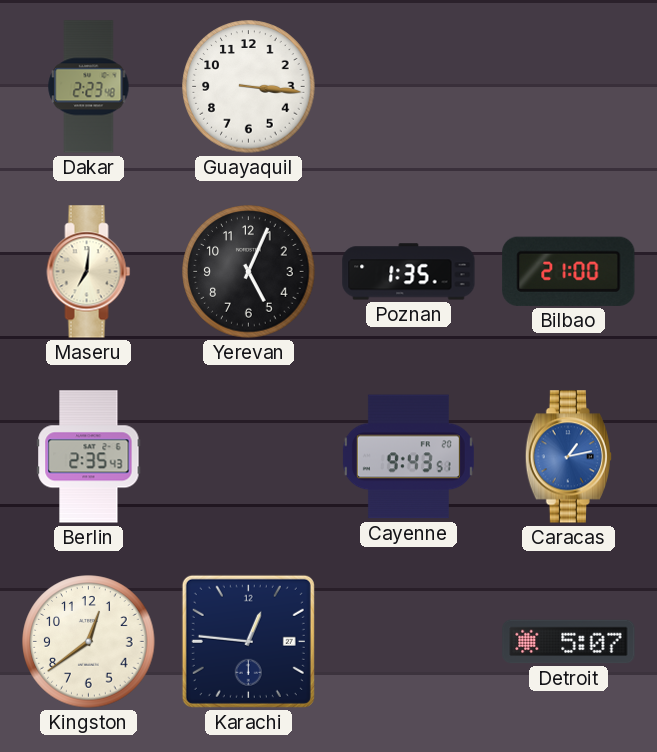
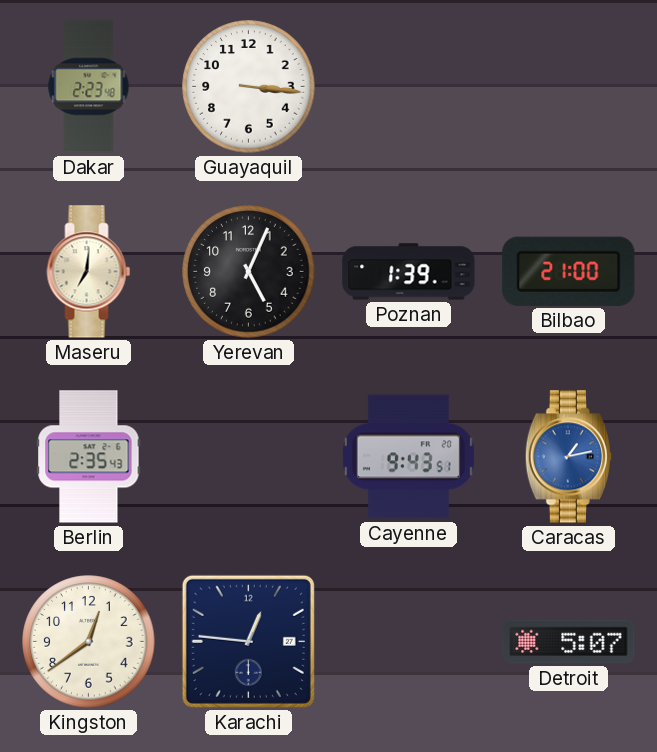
Poznan: 1:35 -> 1:39 (409, 272)
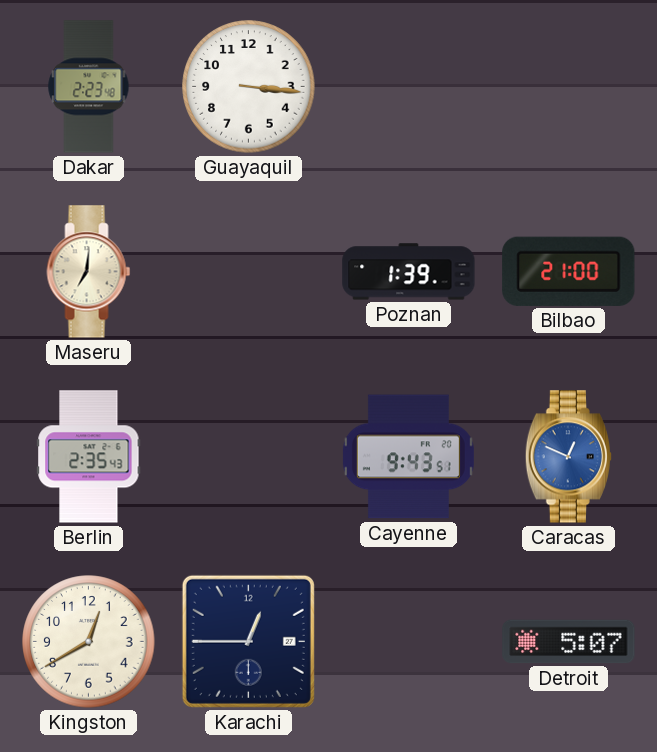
Yerevan: 5:04 -> none (249, 272)
Caracas: 1:13 -> 12:49 (568, 457)
Kingston: 12:39 -> 12:40 (89, 642)
Karachi: 12:46 -> 12:45 (248, 641)
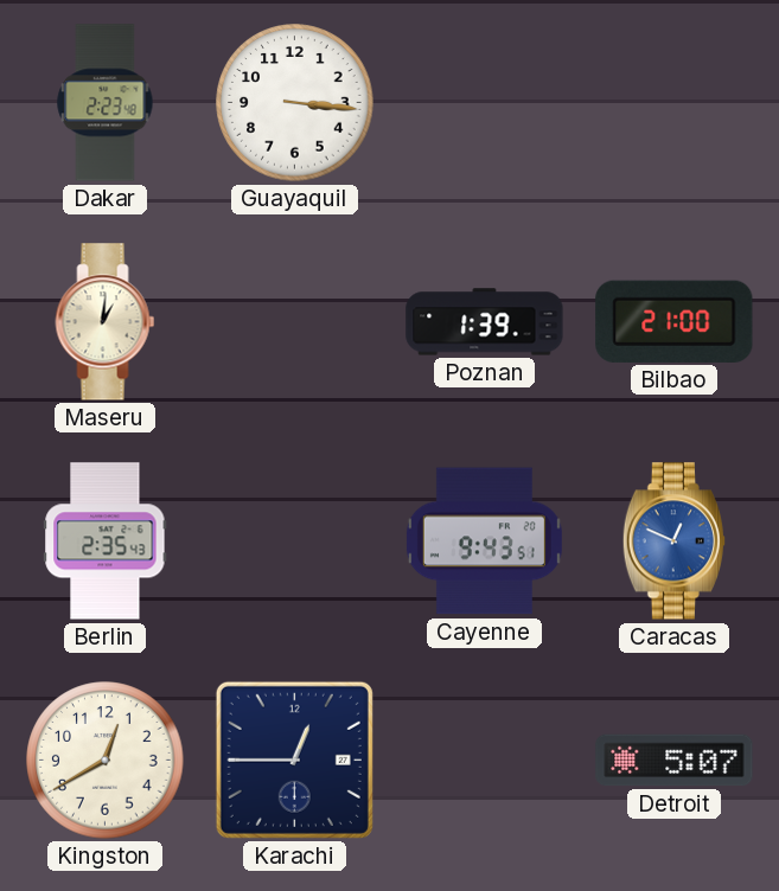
Maseru: 7:01 -> 1:01 (106, 322)
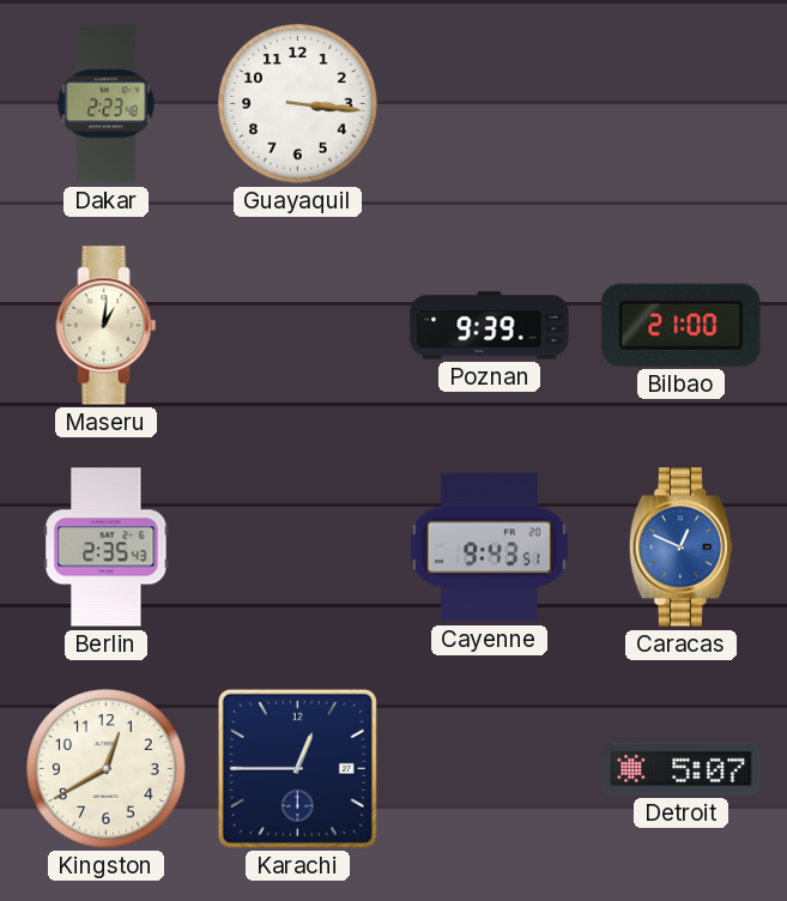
Poznan: 1:39 -> 9:39 (490, 326)
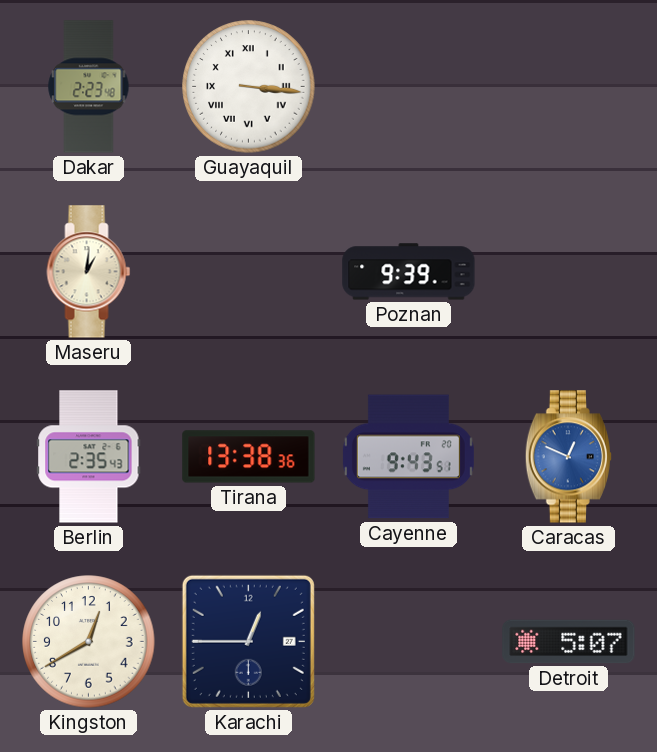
Guayaquil numerals: Arabic -> Roman (249, 87)
Bilbao: 21:00 -> none (682, 325)
Tirana: none -> 13:38 (249, 457)
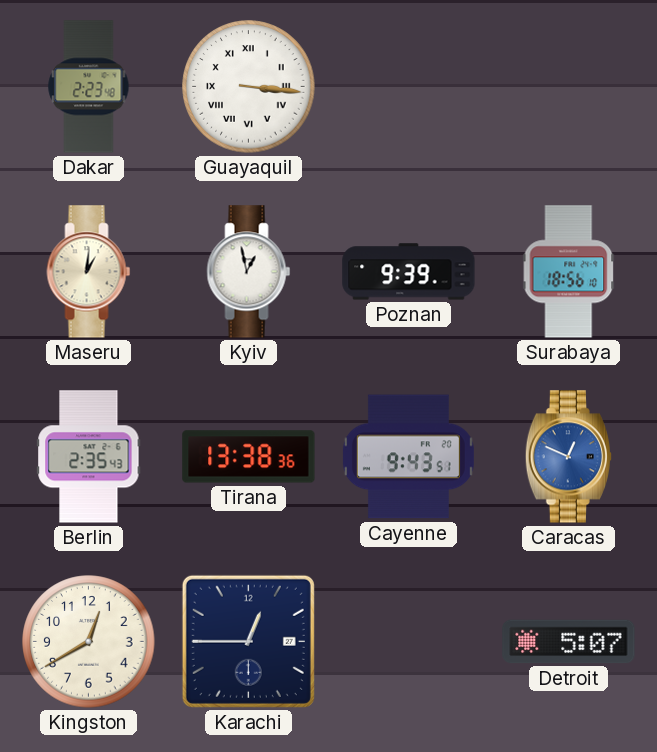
Kyiv: none -> 12:58 (249, 272)
Surabaya: none -> 18:56 (569, 272)
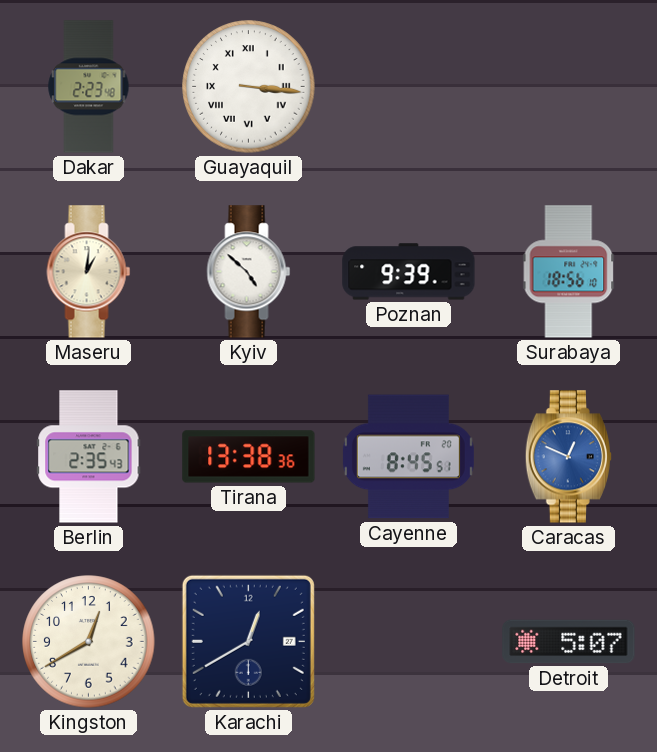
Kyiv: 12:58 -> 4:52 (249, 272)
Cayenne: 9:43 -> 8:45 (408, 457)
Karachi: 12:45 -> 12:40 (248, 641)
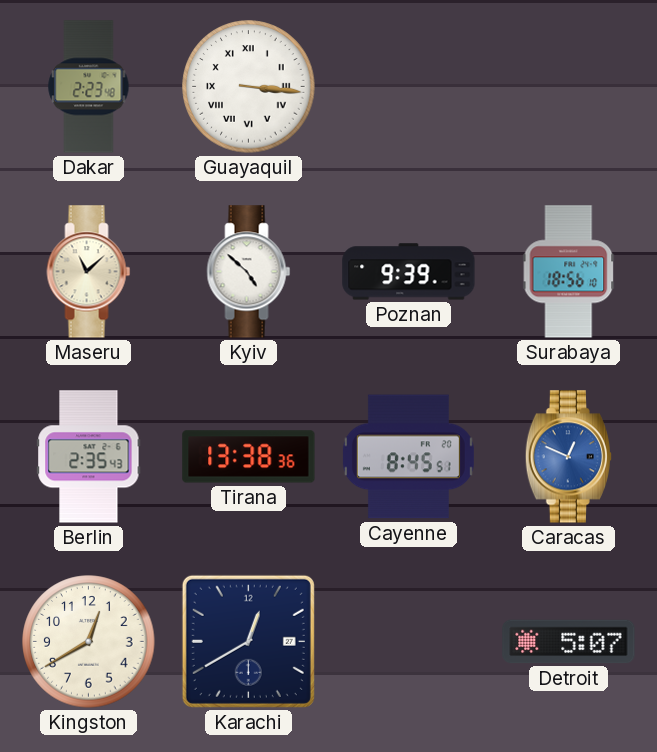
Maseru: 1:01 -> 11:08 (89, 272)
